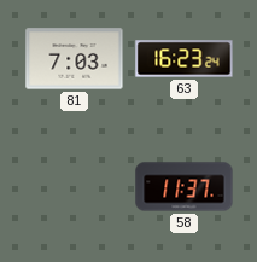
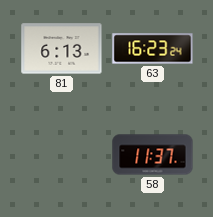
81: 7:03 -> 6:13 (62, 49)
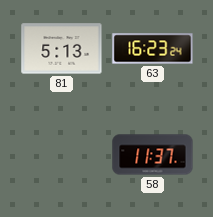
81: 6:13 -> 5:13 (62, 49)
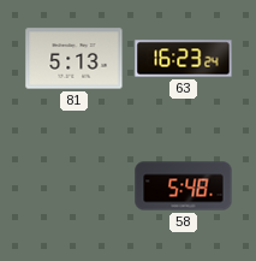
58: 11:37 -> 5:48 (184, 186)
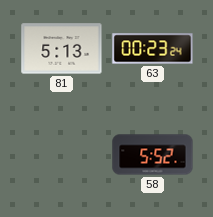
63: 16:23 -> 00:23 (153, 49)
58: 5:48 -> 5:52 (153, 155)
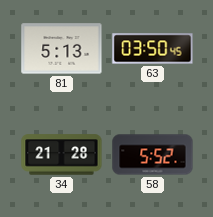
63: 00:23 -> 03:50 (153, 49)
34: none -> 21:28 (62, 155)
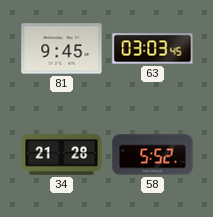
81: 5:13 -> 9:45 (62, 49)
63: 03:50 -> 03:03 (153, 49)
